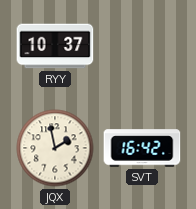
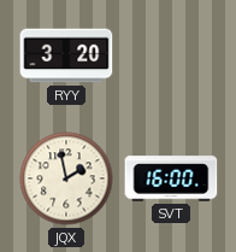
RYY: 10:37 -> 3:20 (66, 55)
SVT: 16:42 -> 16:00 (171, 178)
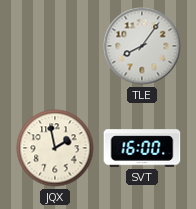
RYY: 3:20 -> none (66, 55)
TLE: none -> 8:06 (142, 46)
